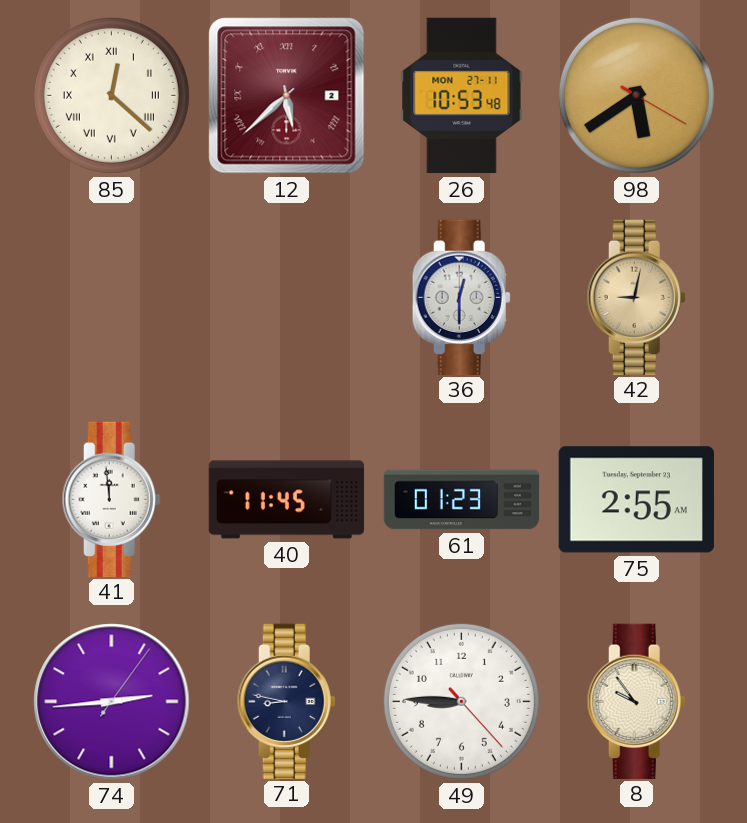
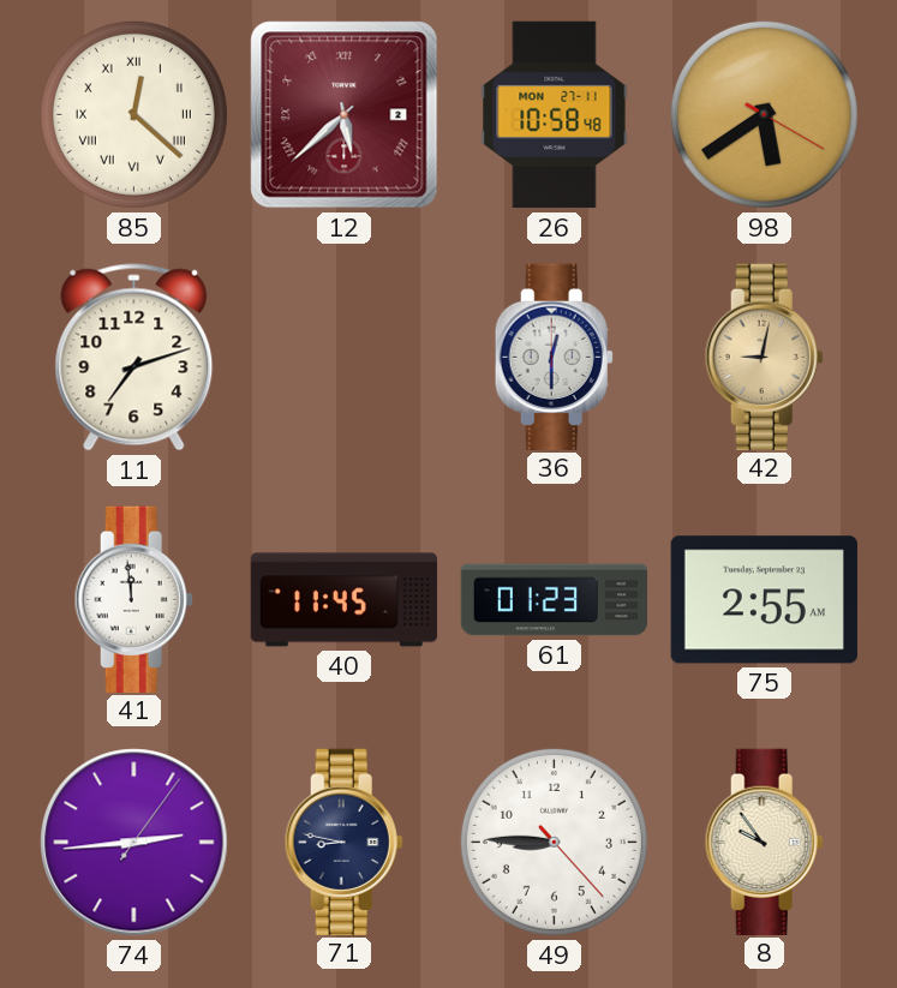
26: 10:53 -> 10:58 (555, 115)
11: none -> 7:12 (134, 358)
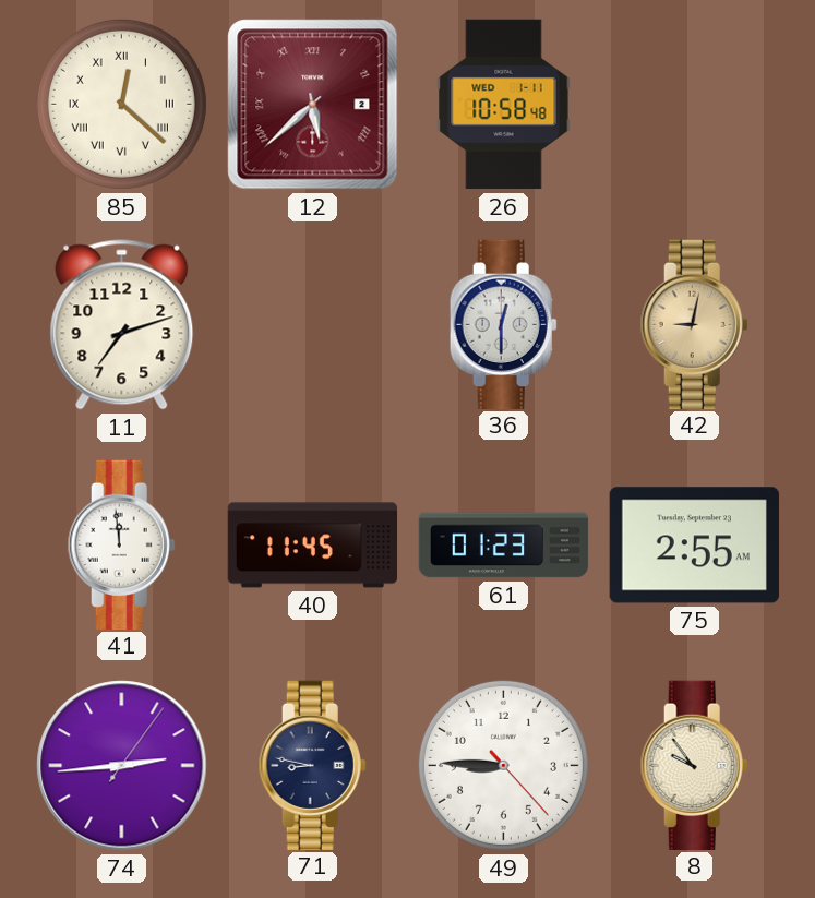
26 date: MON 27-11 -> WED 1-11 (504, 105)
98: 5:39 -> none (764, 114)
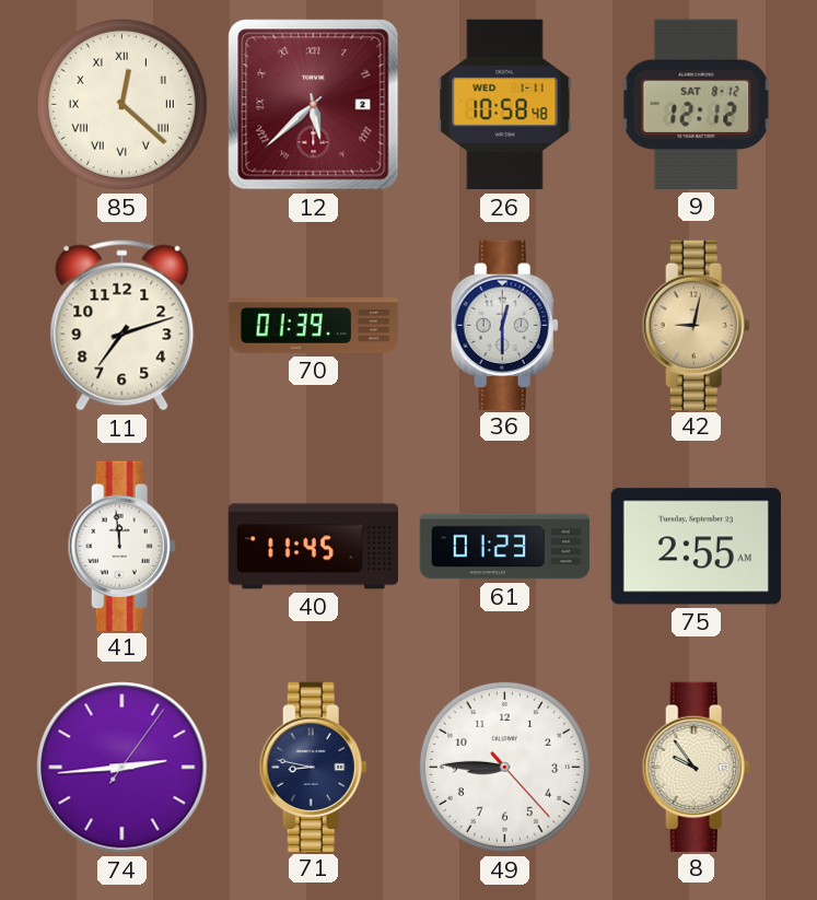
9: none -> 12:12 (697, 104)
70: none -> 01:39 (314, 326)
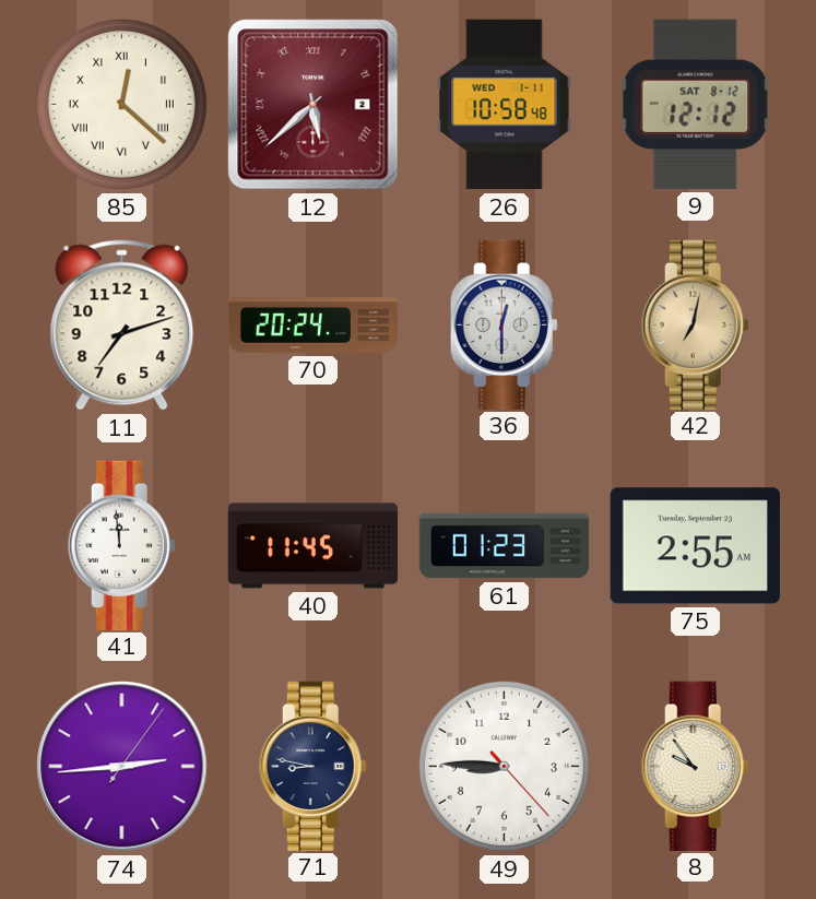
70: 01:39 -> 20:24 (314, 326)
42: 9:02 -> 7:02 (695, 324)
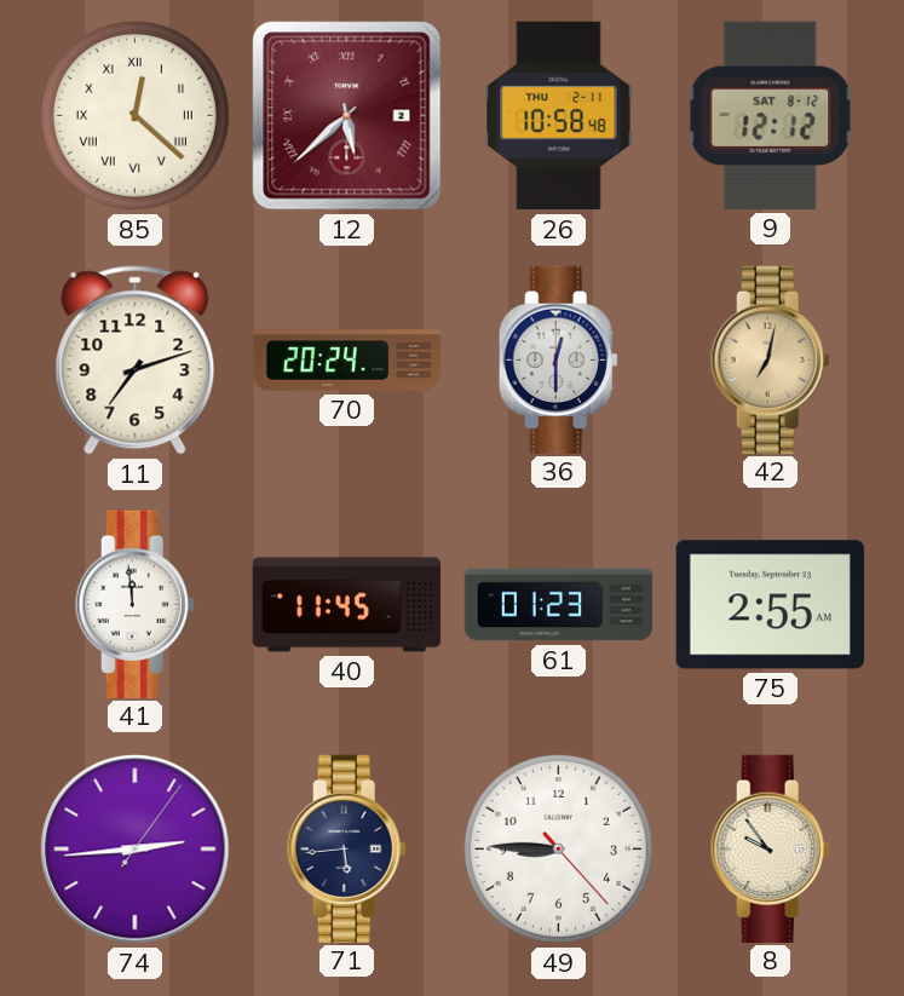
26 date: WED 1-11 -> THU 2-11 (559, 116)
71: 8:47 -> 5:44 (346, 848)
